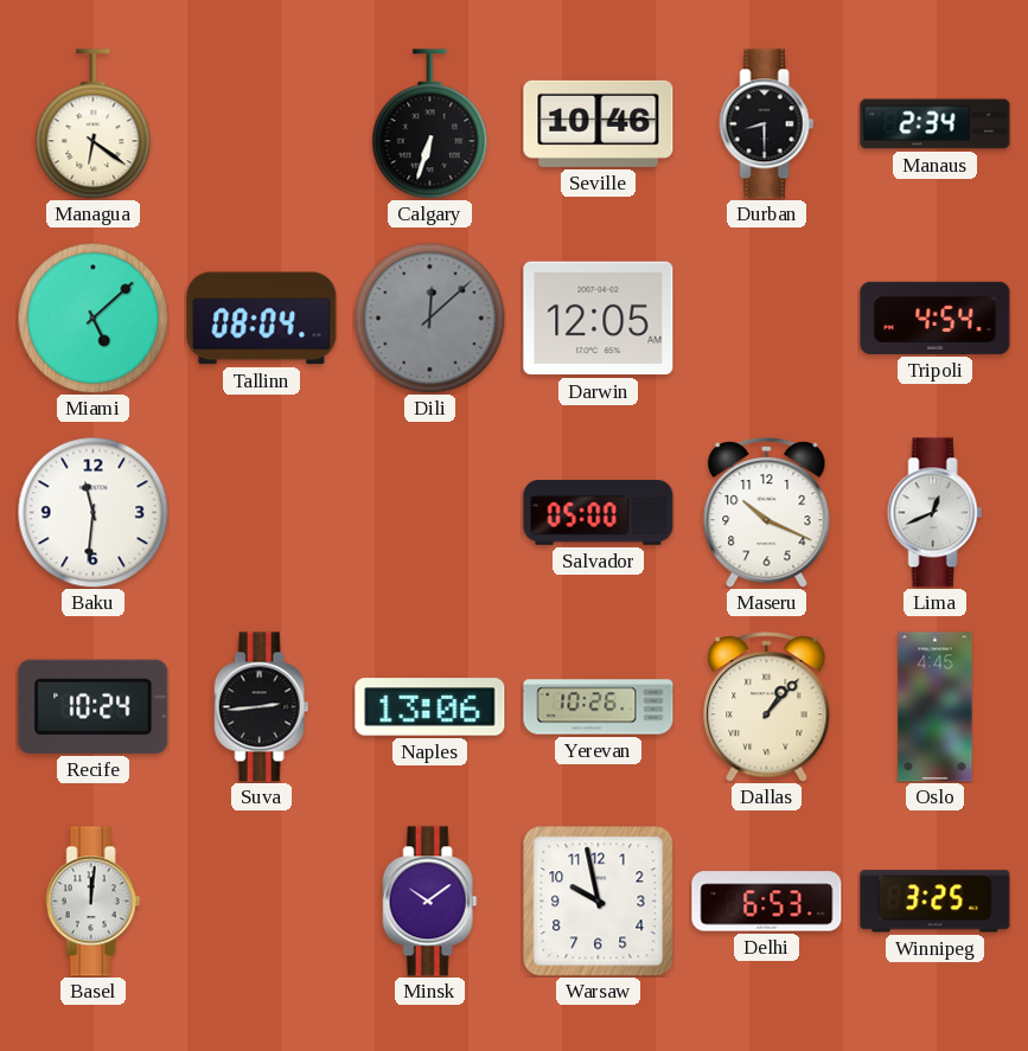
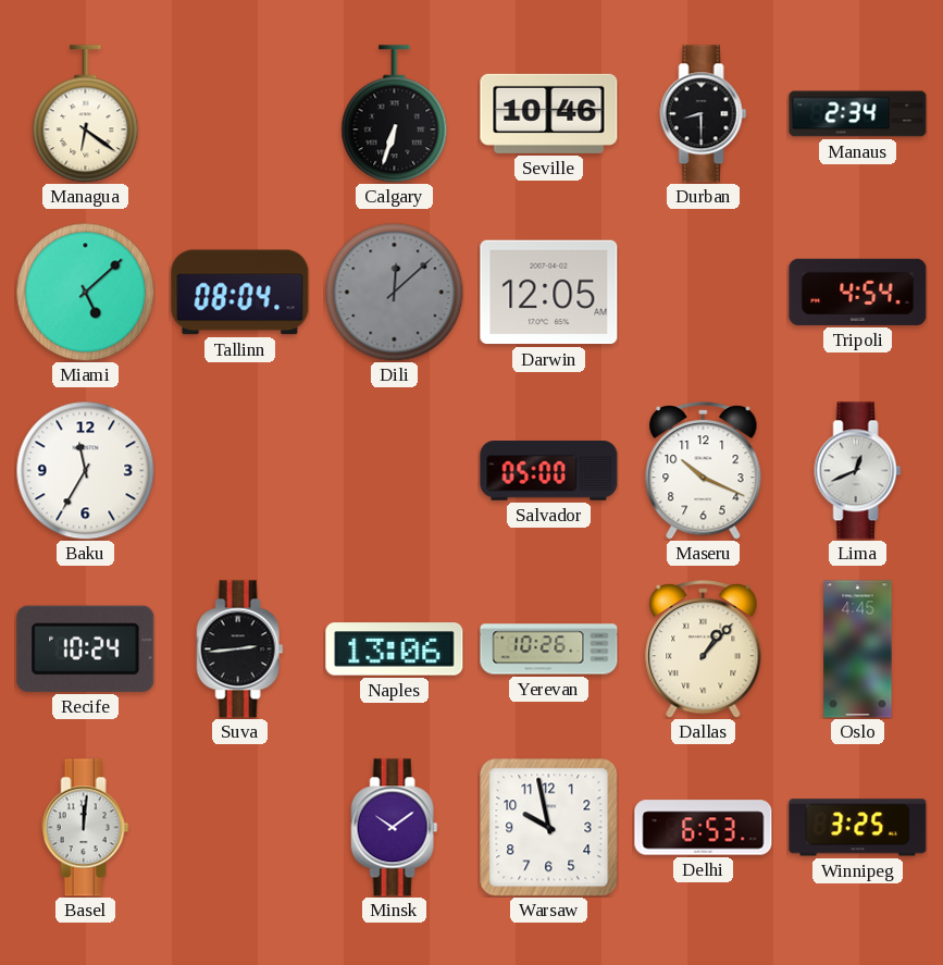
Baku: 11:31 -> 11:35 (85, 470)
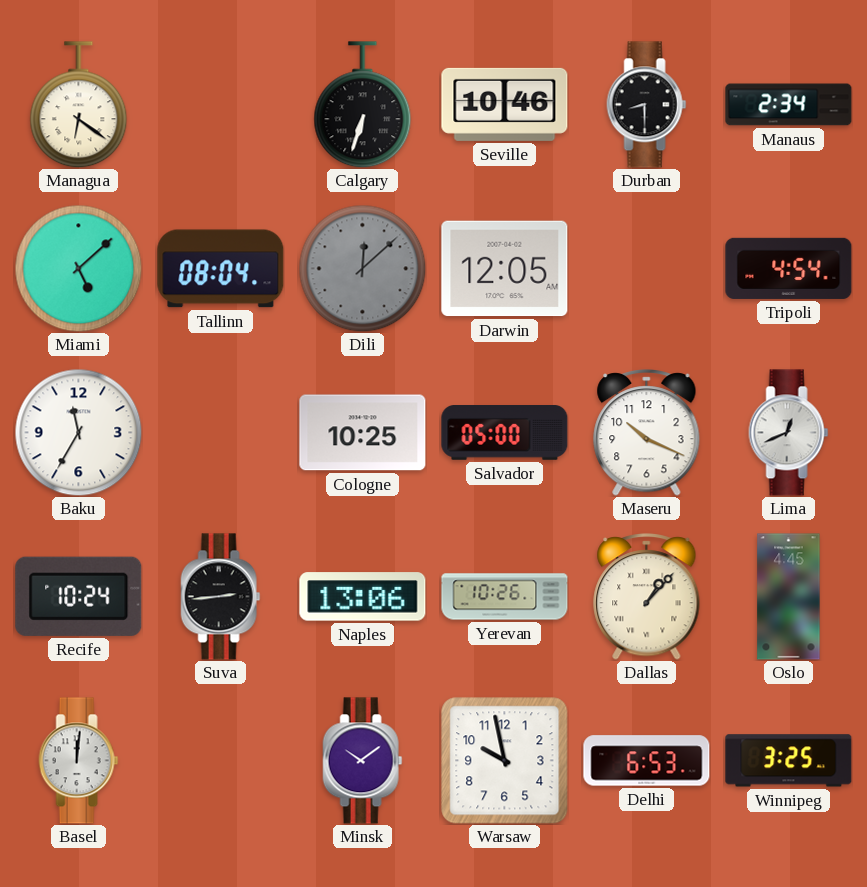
Cologne: none -> 10:25 (363, 433)
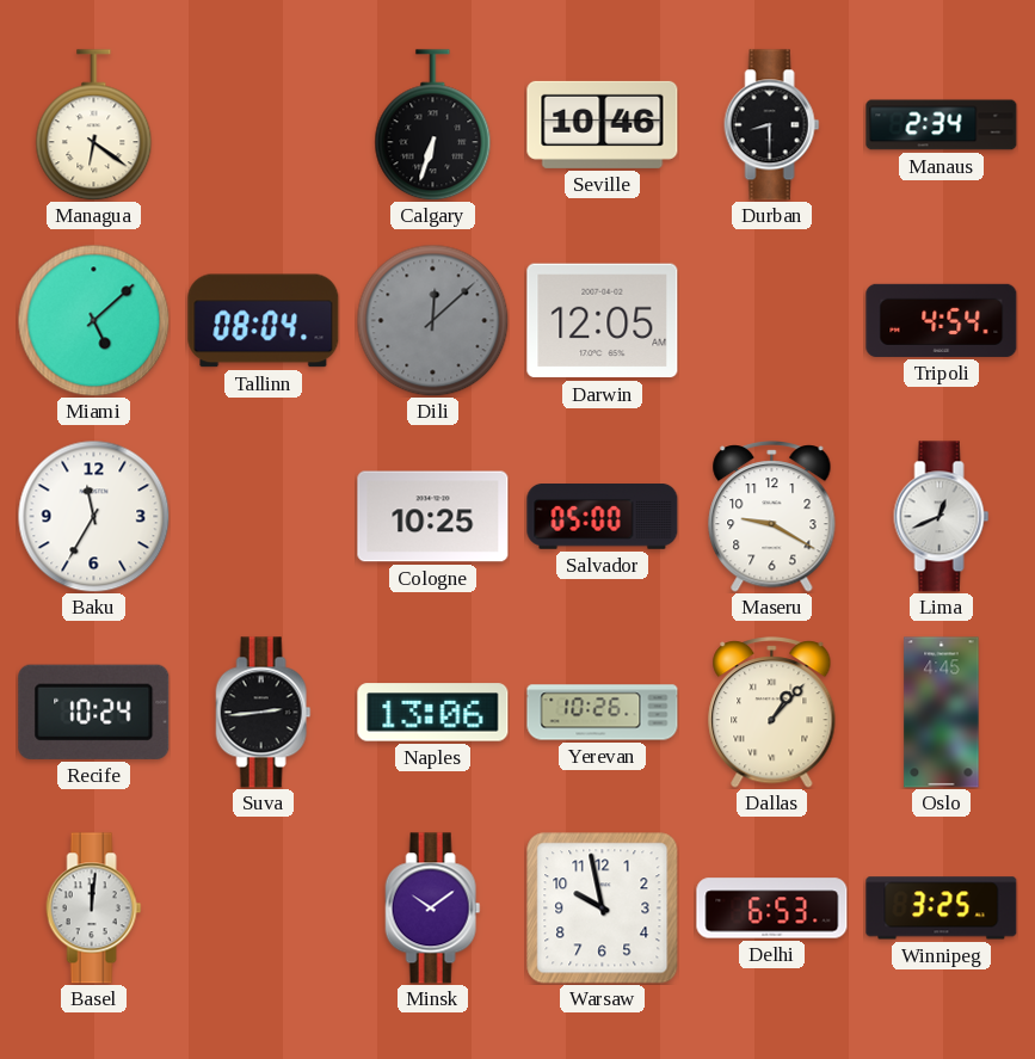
Maseru: 10:19 -> 9:20 (772, 517)
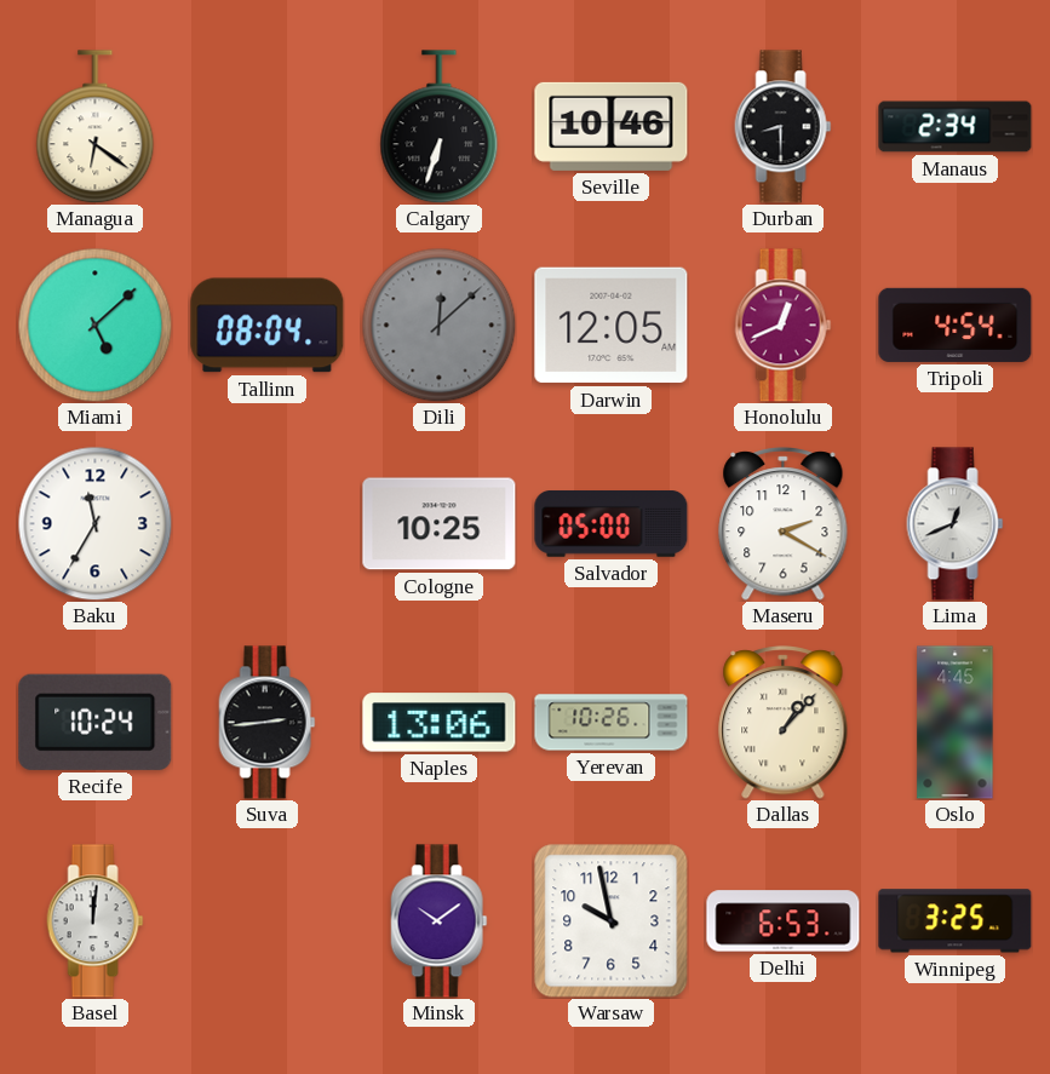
Honolulu: none -> 12:41 (784, 326)
Maseru: 9:20 -> 2:20 (784, 524)
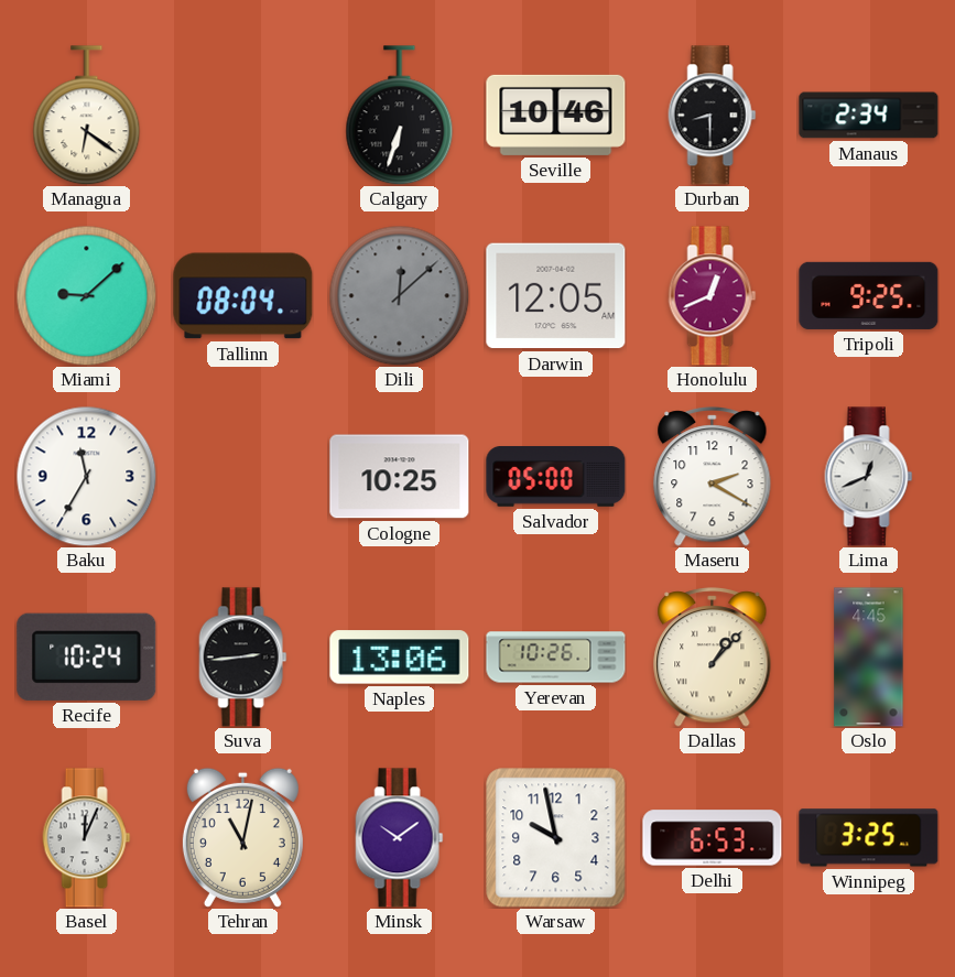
Miami: 5:08 -> 9:08 (86, 295)
Tripoli: 4:54 -> 9:25 (869, 295)
Basel: 12:01 -> 12:04 (87, 838)
Tehran: none -> 11:02 (242, 837)
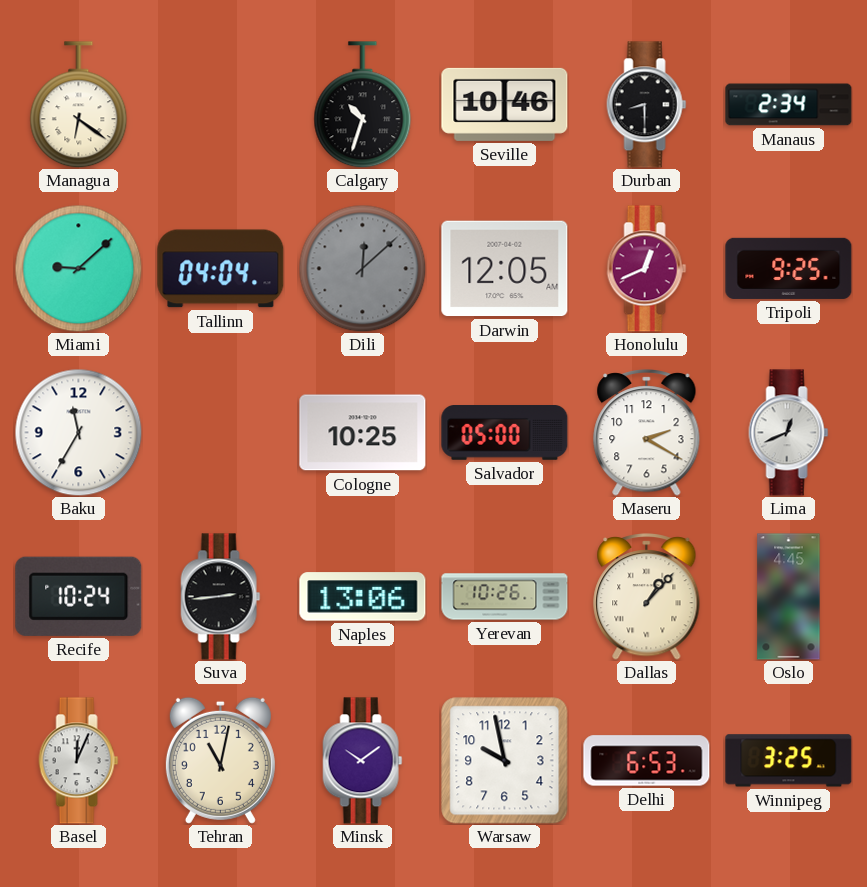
Calgary: 6:33 -> 10:33 (363, 105)
Tallinn: 08:04 -> 04:04 (221, 269)
